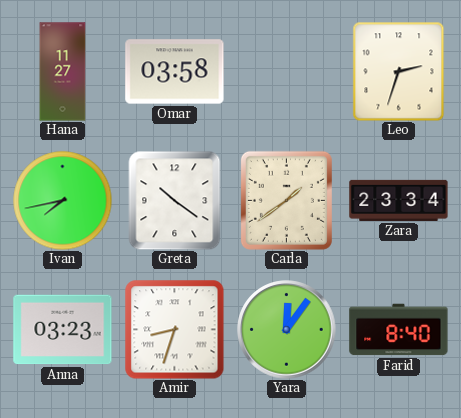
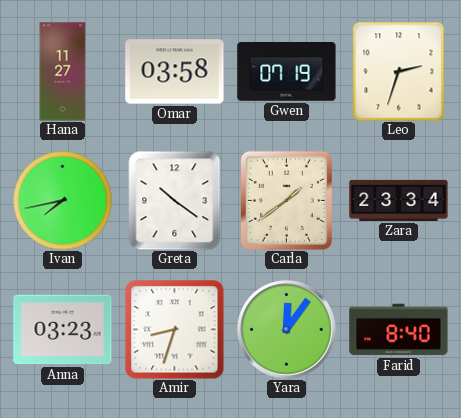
Gwen: none -> 07:19 (287, 72)
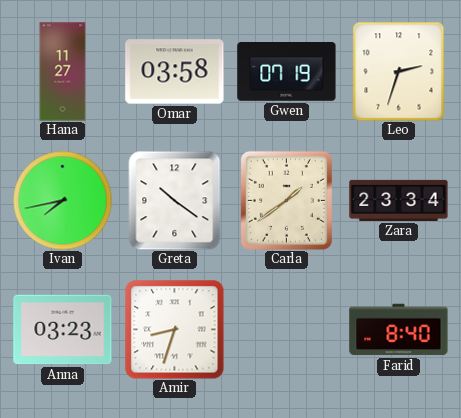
Yara: 12:06 -> none (287, 330)
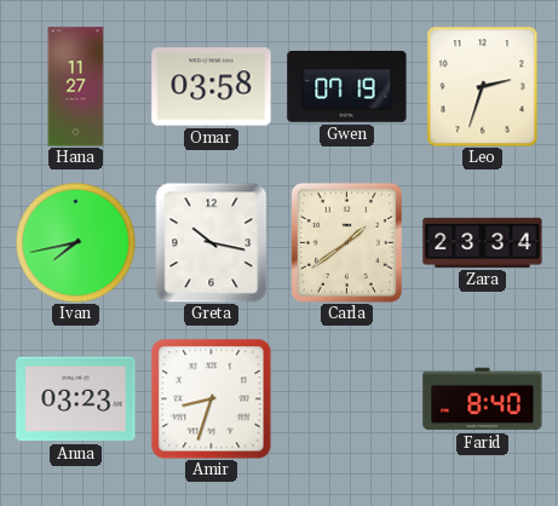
Greta: 10:21 -> 10:17 (212, 242)
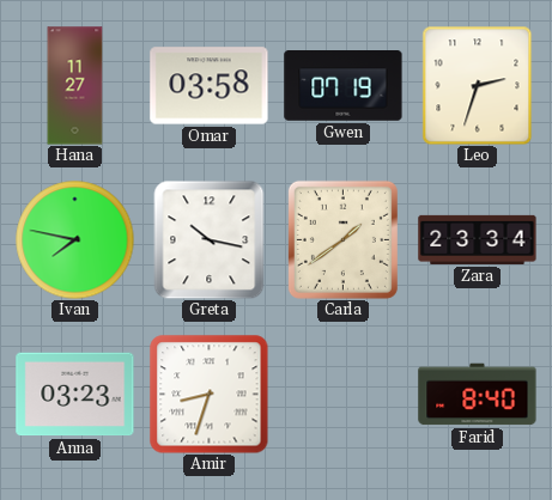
Ivan: 7:43 -> 7:47 (75, 240)
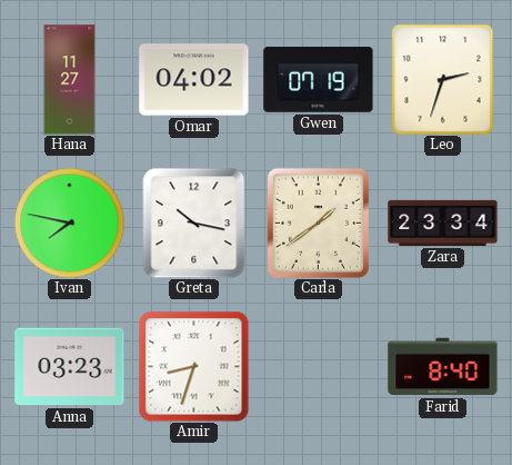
Omar: 03:58 -> 04:02 (194, 80)
